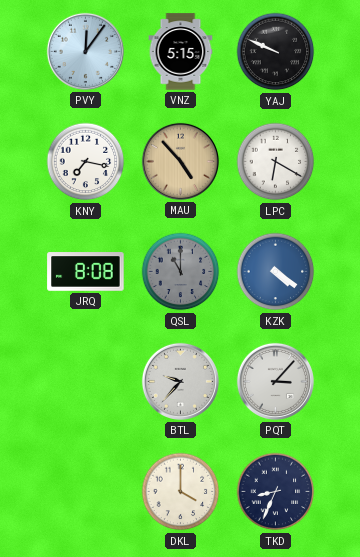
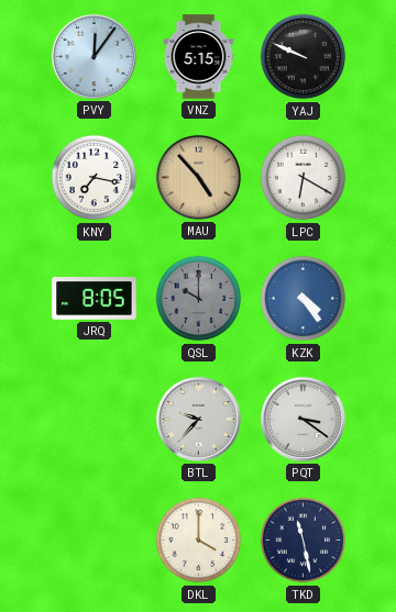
JRQ: 8:08 -> 8:05 (95, 299)
QSL: 11:00 -> 10:00 (199, 299)
KZK: 4:21 -> 4:24 (304, 299)
PQT: 3:07 -> 3:21 (302, 419)
TKD: 8:34 -> 11:28 (304, 541)
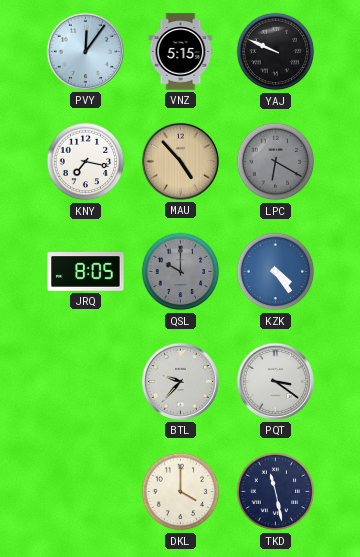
LPC dial: white -> grey (276, 162)
